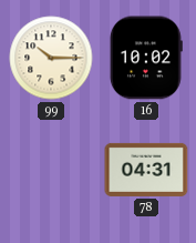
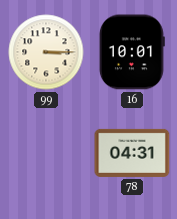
99: 10:15 -> 3:15 (46, 52)
16: 10:02 -> 10:01 (132, 52)
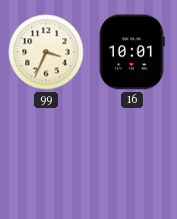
99: 3:15 -> 3:34 (46, 52)
78: 04:31 -> none (132, 153)
